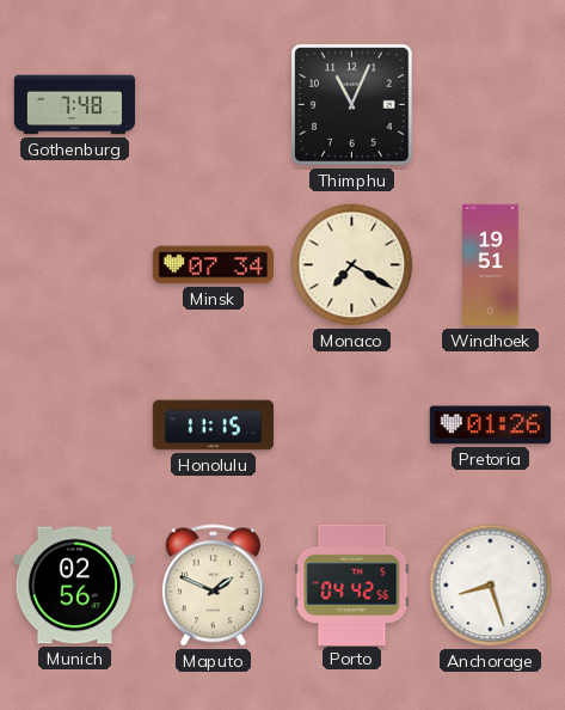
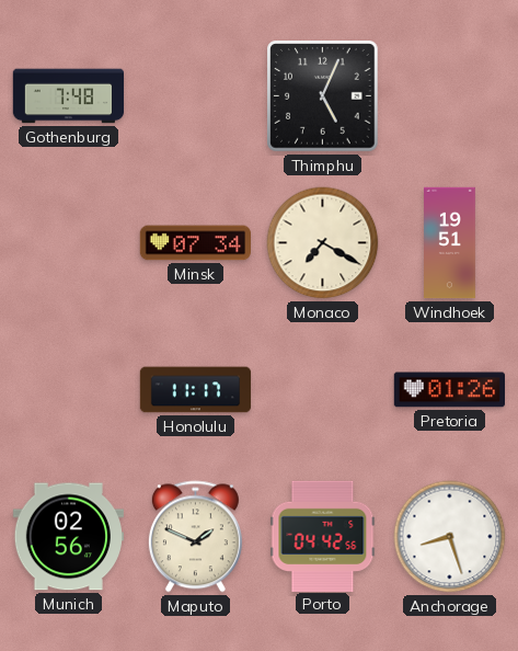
Thimphu: 11:04 -> 5:04 (323, 96)
Honolulu: 11:15 -> 11:17 (196, 390)
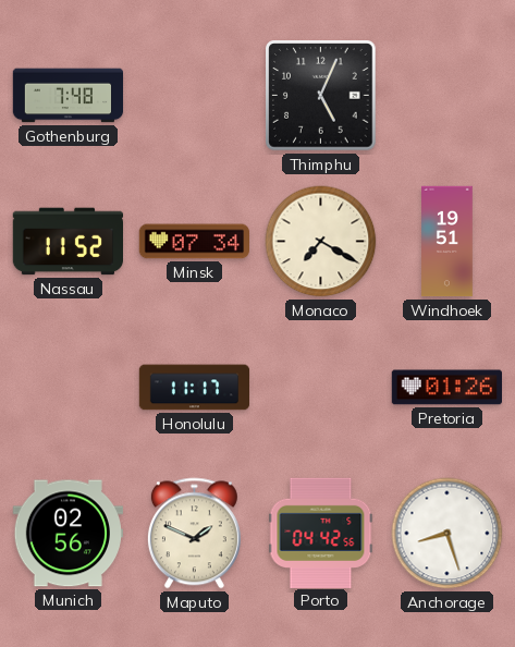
Nassau: none -> 11:52 (68, 242)
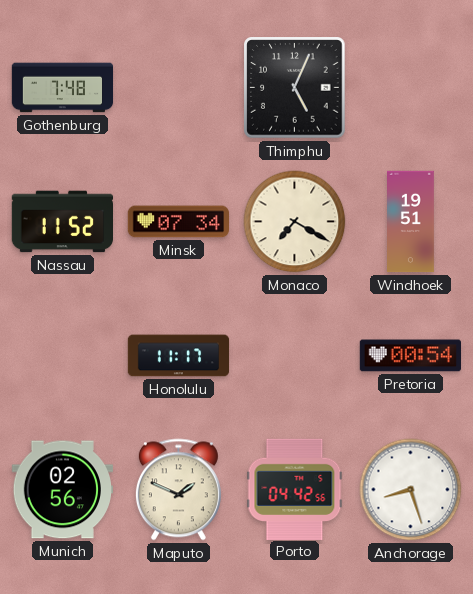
Pretoria: 01:26 -> 00:54 (410, 356)
